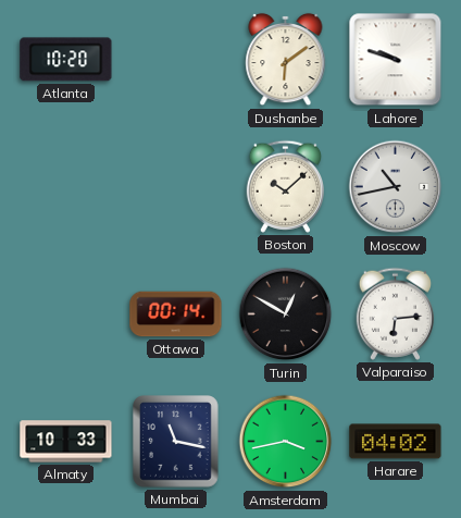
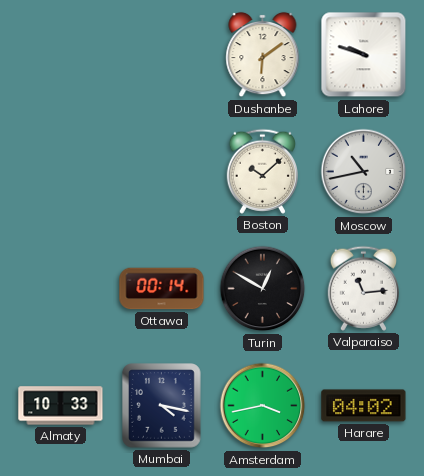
Atlanta: 10:20 -> none (66, 60)
Valparaiso: 6:14 -> 11:14 (363, 288)
Mumbai: 11:17 -> 4:17 (162, 406)
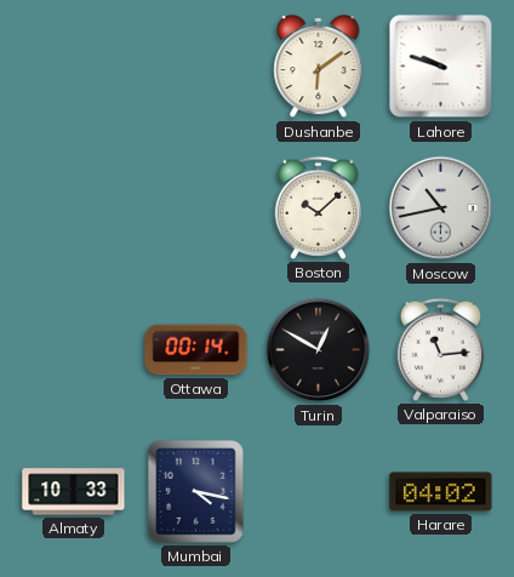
Amsterdam: 3:43 -> none (263, 406)
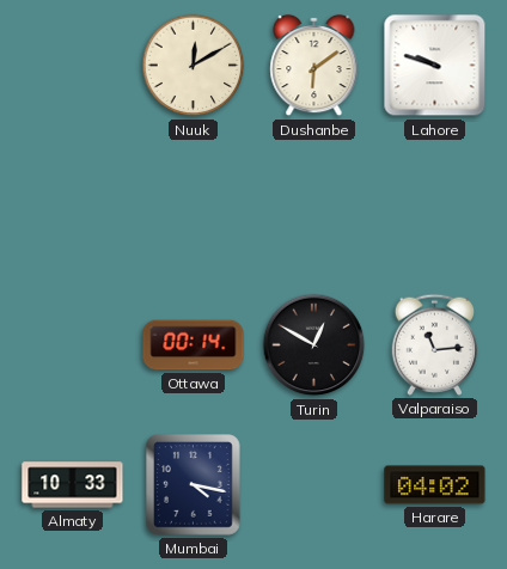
Nuuk: none -> 12:10 (194, 66)
Boston: 10:08 -> none (318, 207)
Moscow: 10:43 -> none (441, 208)
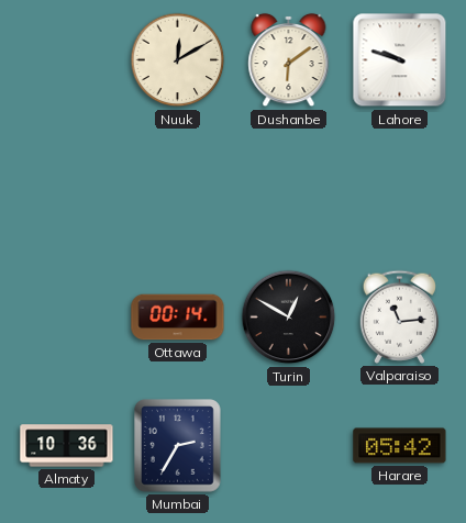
Almaty: 10:33 -> 10:36 (67, 446)
Mumbai: 4:17 -> 2:35 (178, 446)
Harare: 04:02 -> 05:42 (400, 446)
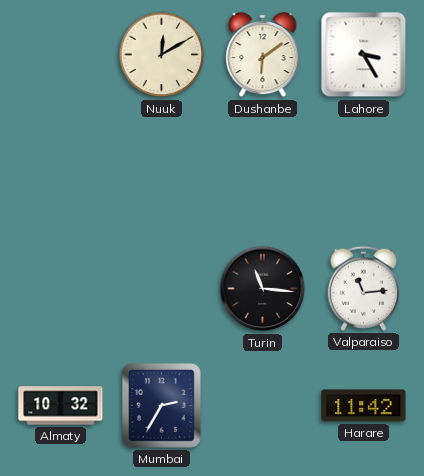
Lahore: 9:48 -> 3:25 (364, 55)
Ottawa: 00:14 -> none (178, 318)
Turin: 12:50 -> 11:16 (263, 289)
Almaty: 10:36 -> 10:32 (61, 406)
Harare: 05:42 -> 11:42 (364, 406)
